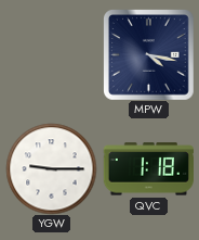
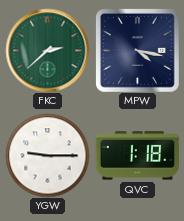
FKC: none -> 2:38 (47, 50)
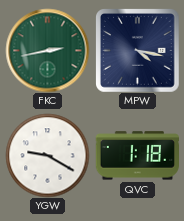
FKC: 2:38 -> 2:43 (47, 50)
YGW: 9:15 -> 9:20 (47, 155)
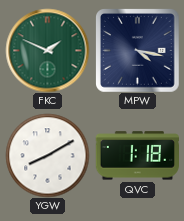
FKC: 2:43 -> 1:49 (47, 50)
YGW: 9:20 -> 8:10 (47, 155)
